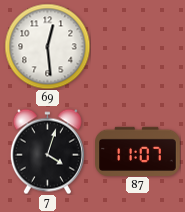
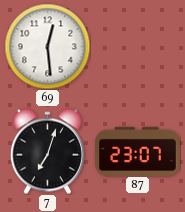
7: 4:03 -> 7:03 (47, 151)
87: 11:07 -> 23:07 (138, 151)
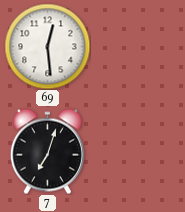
87: 23:07 -> none (138, 151)
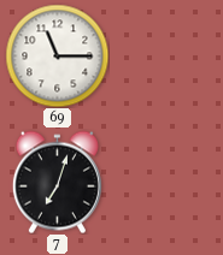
69: 12:29 -> 11:15 (57, 55)
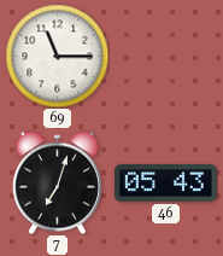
46: none -> 05:43 (166, 182)
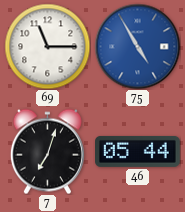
75: none -> 4:55 (137, 46)
46: 05:43 -> 05:44 (138, 151)
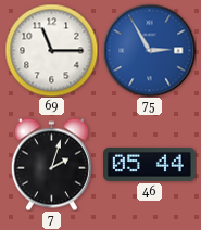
75: 4:55 -> 2:55 (149, 50)
7: 7:03 -> 2:03 (51, 164)
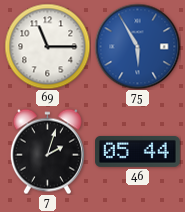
75: 2:55 -> 5:55 (137, 46)
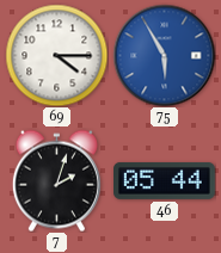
69: 11:15 -> 4:15 (56, 55)
